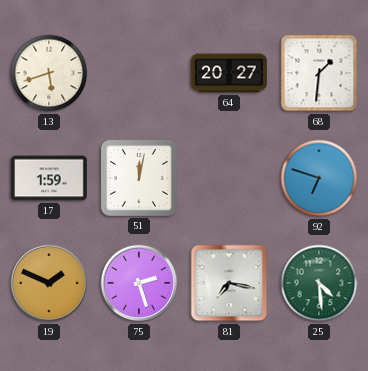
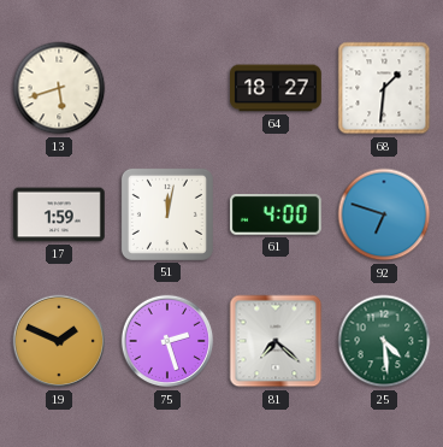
64: 20:27 -> 18:27 (276, 88)
61: none -> 4:00 (276, 216)
81: 7:17 -> 7:22 (276, 341)
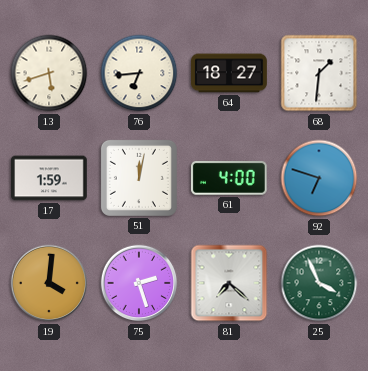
76: none -> 6:44 (139, 73)
19: 1:49 -> 4:01 (49, 283)
25: 4:29 -> 3:56 (319, 283)
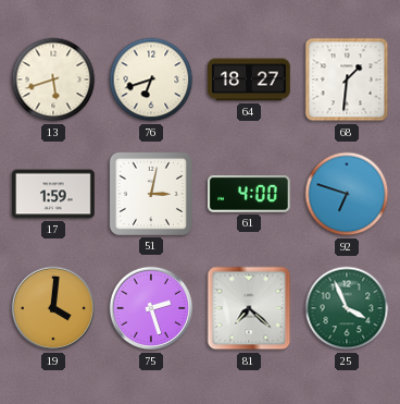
76: 6:44 -> 6:42 (151, 79)
51: 12:02 -> 3:02 (151, 194)
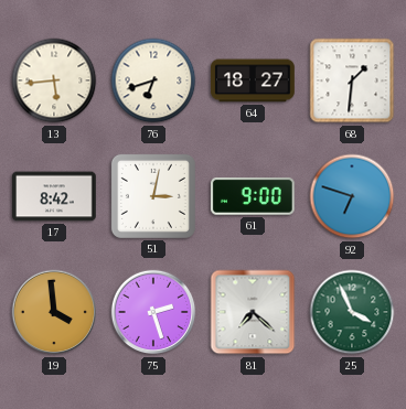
13: 5:42 -> 5:44 (54, 80)
17: 1:59 -> 8:42 (55, 196)
61: 4:00 -> 9:00 (253, 197)
19: 4:01 -> 3:59 (54, 312)
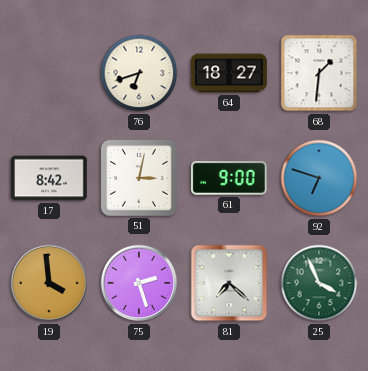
13: 5:44 -> none (54, 80)
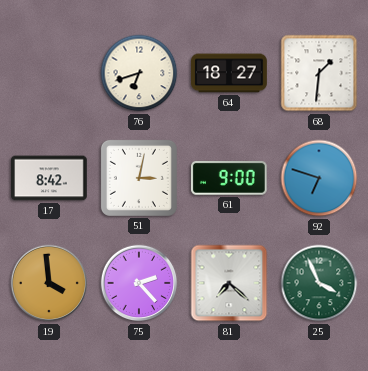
75: 2:27 -> 2:23 (139, 283)
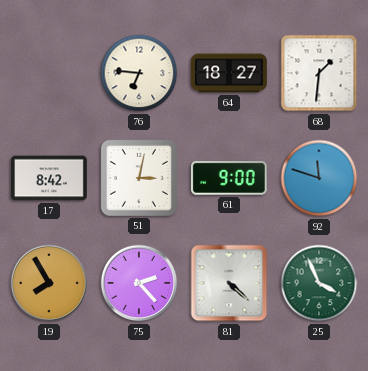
76: 6:42 -> 6:46 (139, 73)
92: 6:48 -> 11:48 (319, 178)
19: 3:59 -> 7:55 (49, 283)
81: 7:22 -> 4:22 (229, 283)
